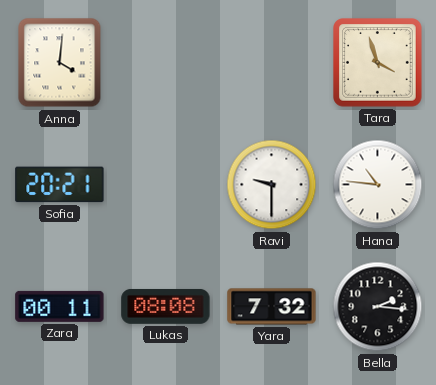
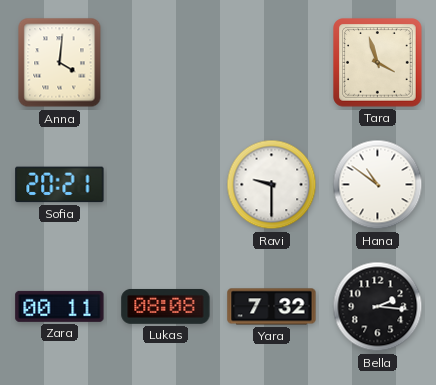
Hana: 10:46 -> 10:51 (378, 185)
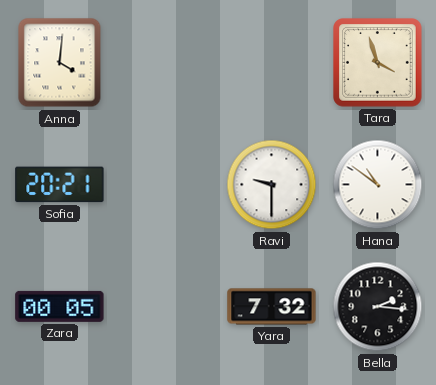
Zara: 00:11 -> 00:05 (60, 306)
Lukas: 08:08 -> none (166, 306)
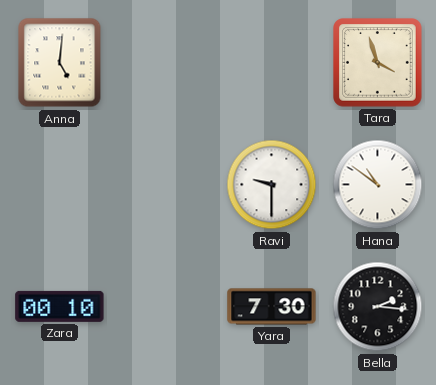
Anna: 4:01 -> 5:01 (60, 63)
Sofia: 20:21 -> none (60, 185)
Zara: 00:05 -> 00:10 (60, 306)
Yara: 7:32 -> 7:30 (272, 307)
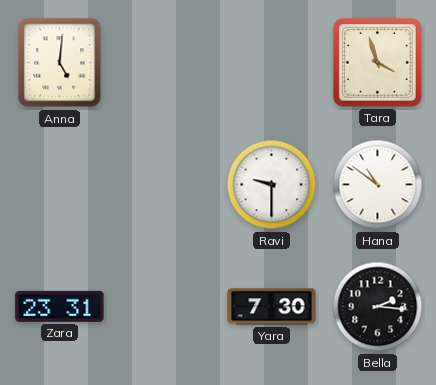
Zara: 00:10 -> 23:31 (60, 306)
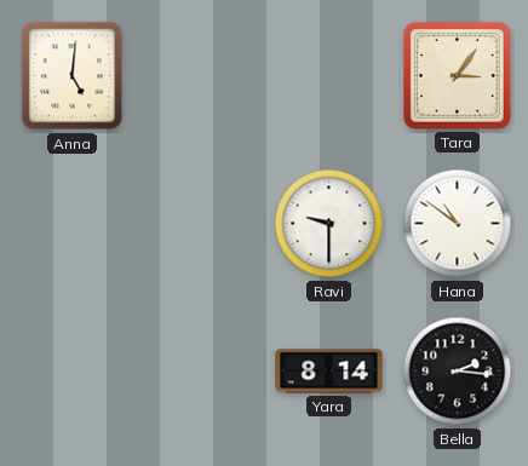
Tara: 3:57 -> 3:06 (458, 76)
Zara: 23:31 -> none (60, 306)
Yara: 7:30 -> 8:14 (329, 372)
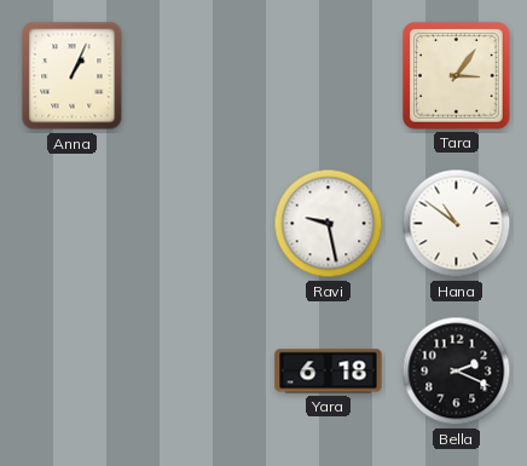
Anna: 5:01 -> 1:04 (73, 76)
Ravi: 9:30 -> 9:28 (329, 224)
Yara: 8:14 -> 6:18 (329, 372)
Bella: 2:16 -> 2:19 (457, 372)
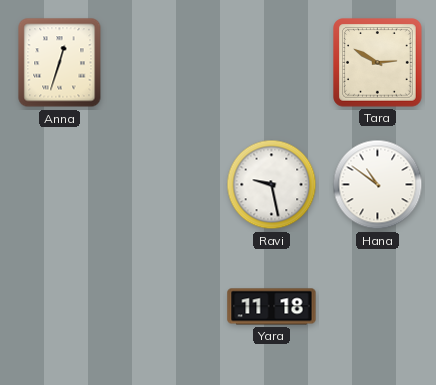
Anna: 1:04 -> 12:33 (60, 63)
Tara: 3:06 -> 2:50 (378, 63)
Yara: 6:18 -> 11:18 (272, 307)
Bella: 2:19 -> none (457, 372)
